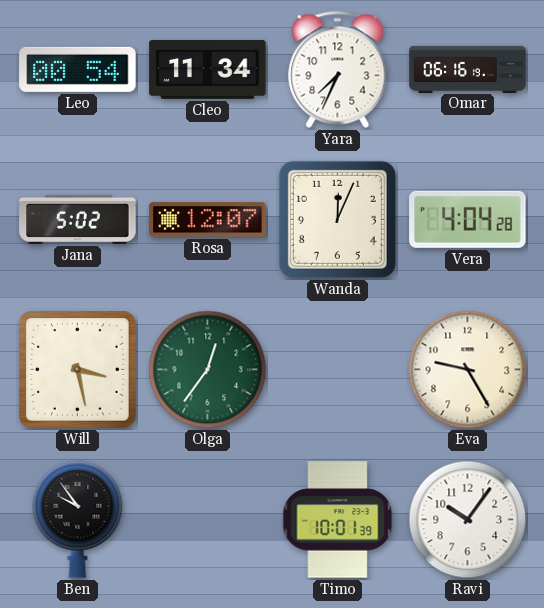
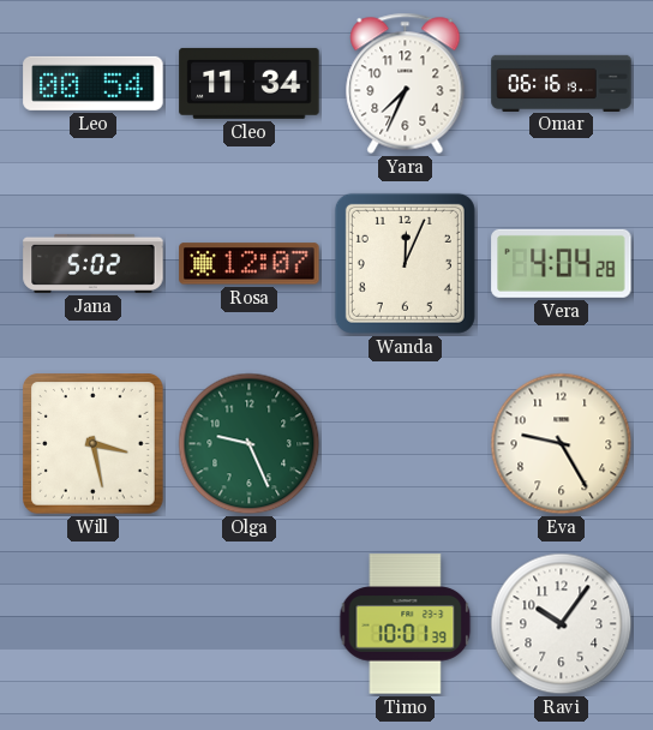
Olga: 12:36 -> 9:26 (250, 444)
Ben: 9:54 -> none (78, 519)
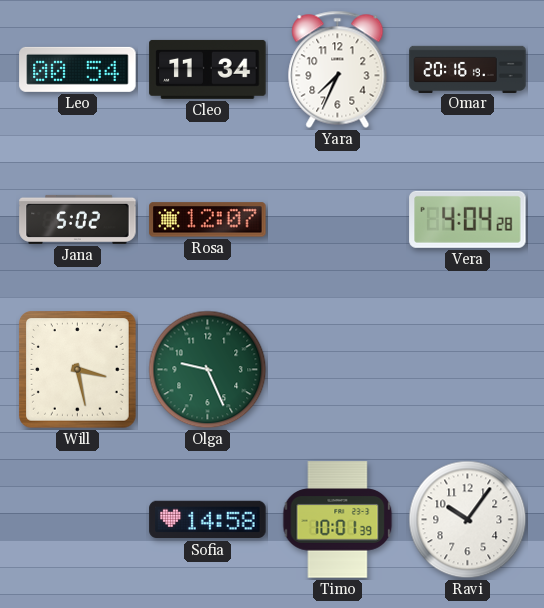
Omar: 06:16 -> 20:16 (468, 69)
Wanda: 12:04 -> none (405, 263)
Eva: 9:25 -> none (562, 444)
Sofia: none -> 14:58 (208, 520)
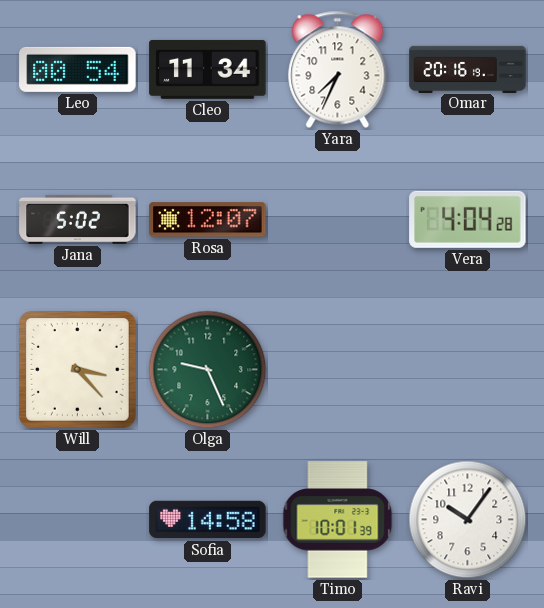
Will: 3:28 -> 3:23 (78, 370)
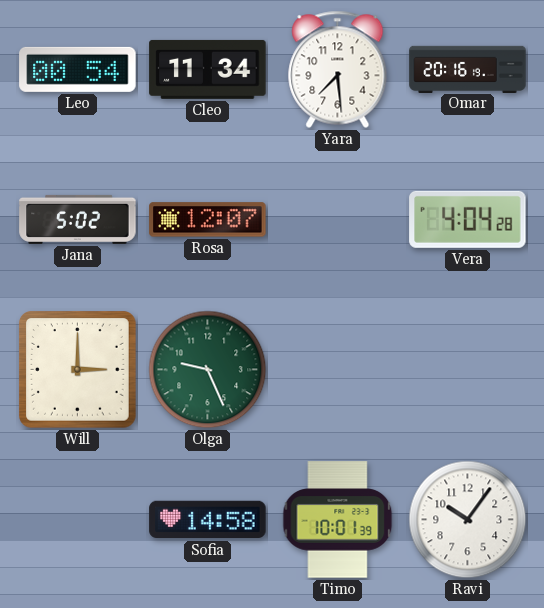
Yara: 7:34 -> 7:29 (338, 69)
Will: 3:23 -> 3:00 (78, 370)
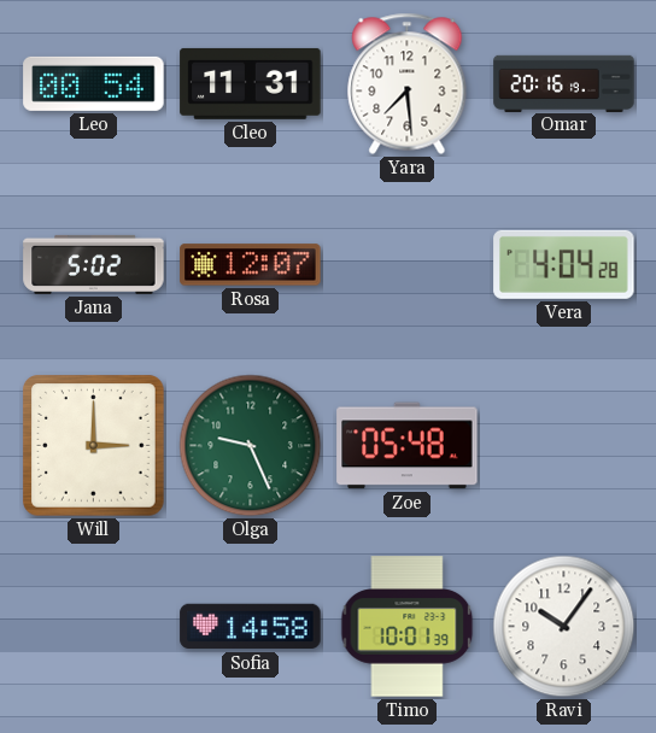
Cleo: 11:34 -> 11:31 (251, 83)
Zoe: none -> 05:48 (408, 446)
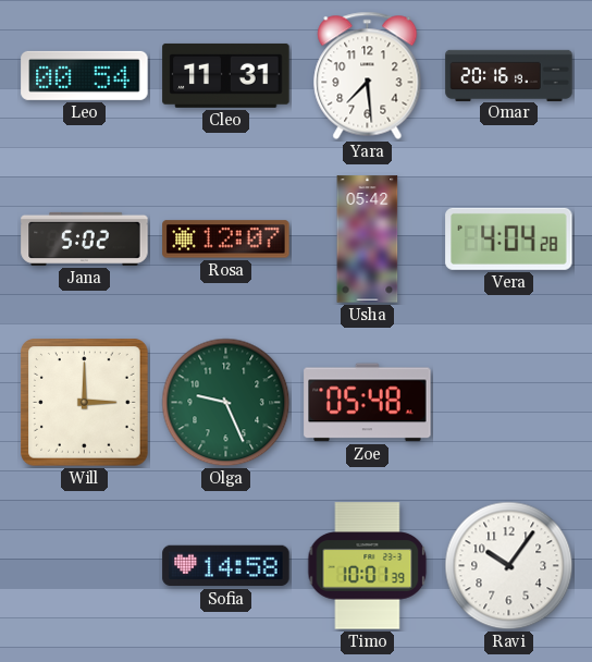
Usha: none -> 05:42 (368, 240)
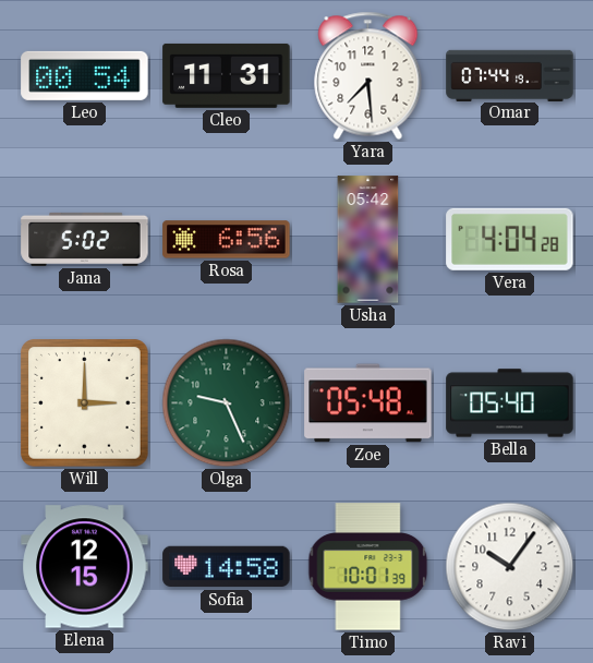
Omar: 20:16 -> 07:44 (510, 75)
Rosa: 12:07 -> 6:56 (227, 240)
Bella: none -> 05:40 (510, 403)
Elena: none -> 12:15 (85, 567)
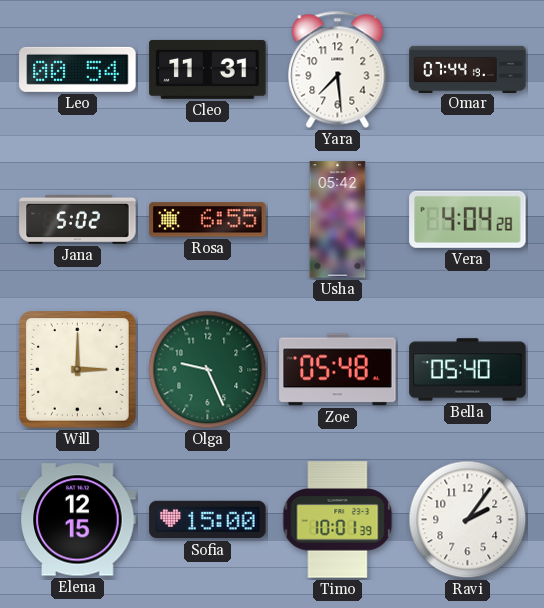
Rosa: 6:56 -> 6:55 (208, 220)
Sofia: 14:58 -> 15:00 (208, 520)
Ravi: 10:06 -> 2:06 (468, 520)
